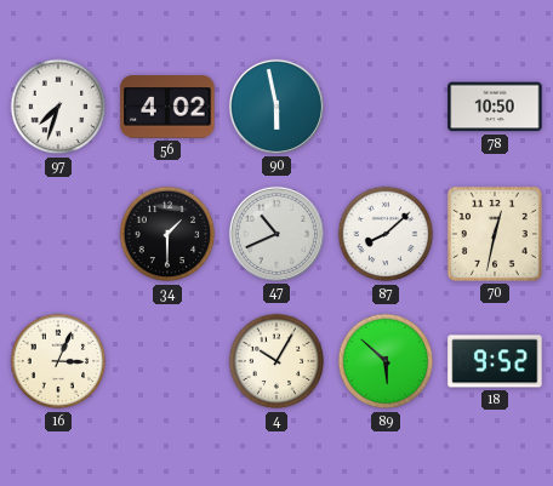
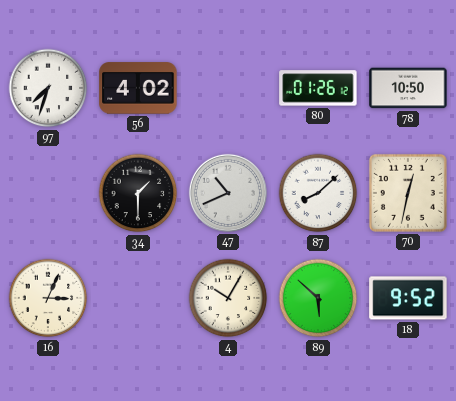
90: 5:58 -> none (276, 107)
80: none -> 01:26 (318, 88)
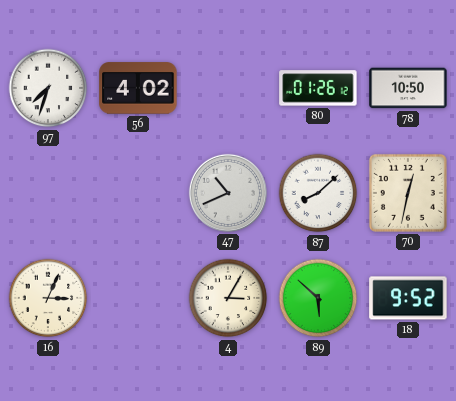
34: 1:30 -> none (138, 193)
4: 10:05 -> 3:05 (228, 298)
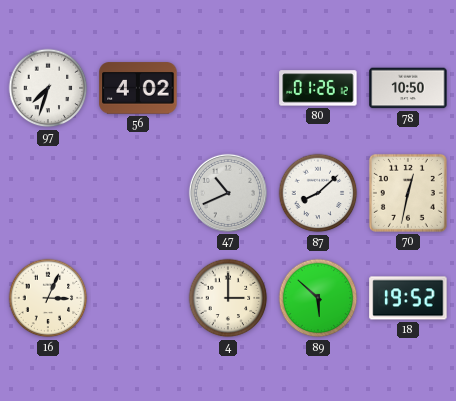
4: 3:05 -> 3:00 (228, 298)
18: 9:52 -> 19:52 (408, 298)
